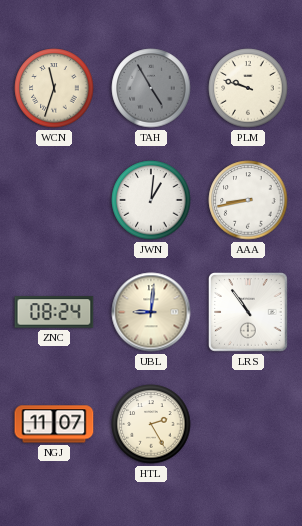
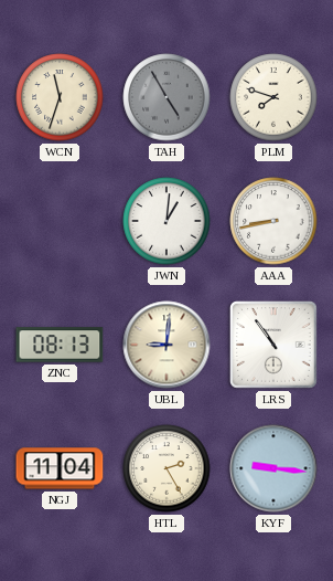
PLM: 9:48 -> 7:48 (273, 97)
ZNC: 08:24 -> 08:13 (60, 345)
NGJ: 11:07 -> 11:04 (60, 468)
KYF: none -> 9:16 (273, 468)
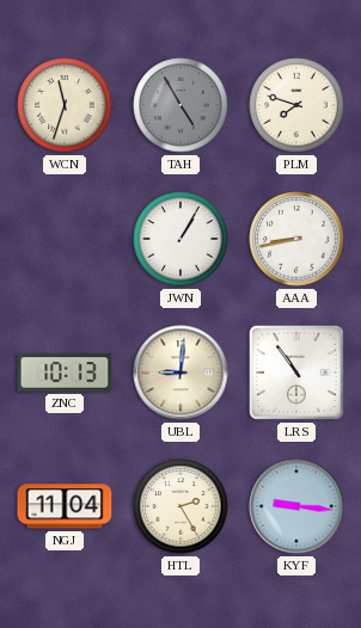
JWN: 1:01 -> 1:05 (180, 239)
ZNC: 08:13 -> 10:13 (65, 373)
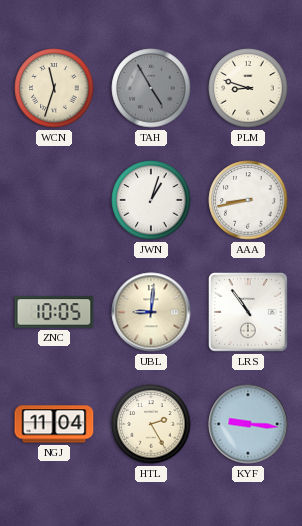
PLM: 7:48 -> 8:48 (248, 88)
JWN: 1:05 -> 1:03 (151, 200)
ZNC: 10:13 -> 10:05 (54, 312)
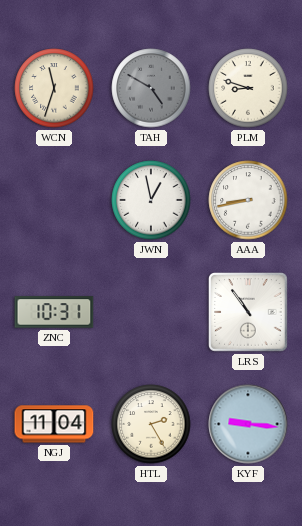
TAH: 4:55 -> 4:50 (151, 88)
JWN: 1:03 -> 12:58 (151, 200)
ZNC: 10:05 -> 10:31 (54, 312)
UBL: 9:01 -> none (151, 312)
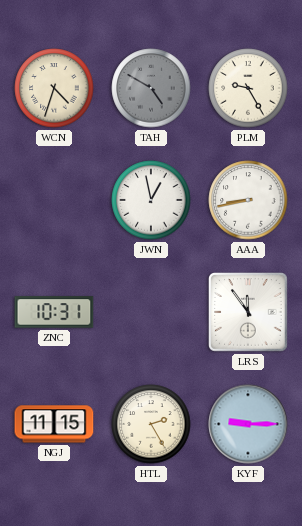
WCN: 11:33 -> 4:33 (54, 88)
PLM: 8:48 -> 9:25 (248, 88)
LRS: 10:54 -> 11:54 (249, 313)
NGJ: 11:04 -> 11:15 (54, 424)
KYF: 9:16 -> 9:15 (248, 424)
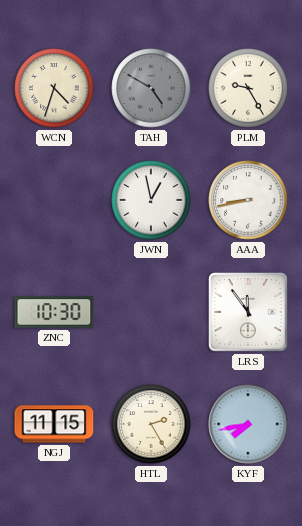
ZNC: 10:31 -> 10:30 (54, 312)
KYF: 9:15 -> 7:43 (248, 424)
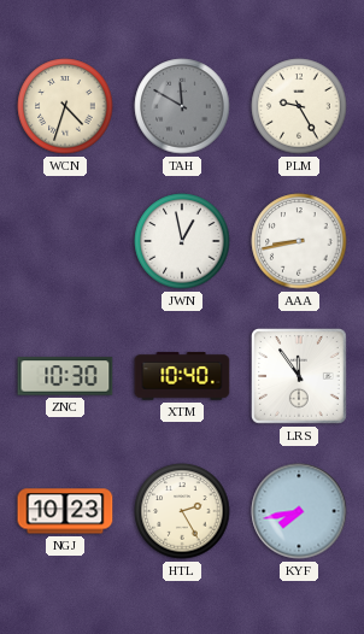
TAH: 4:50 -> 11:50 (182, 106)
XTM: none -> 10:40 (182, 376)
NGJ: 11:15 -> 10:23 (65, 511)
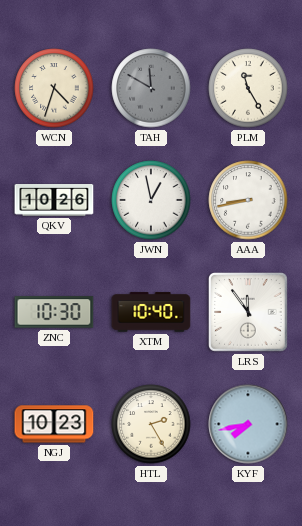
PLM: 9:25 -> 11:25 (248, 88)
QKV: none -> 10:26 (54, 201)
